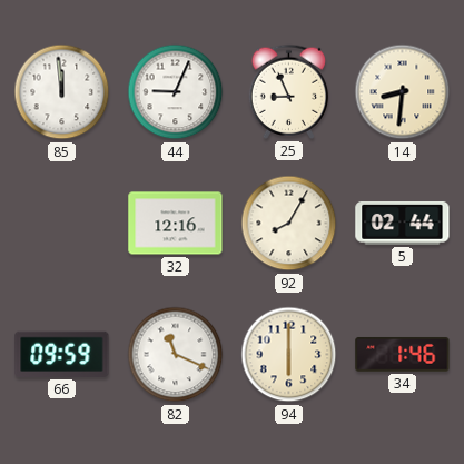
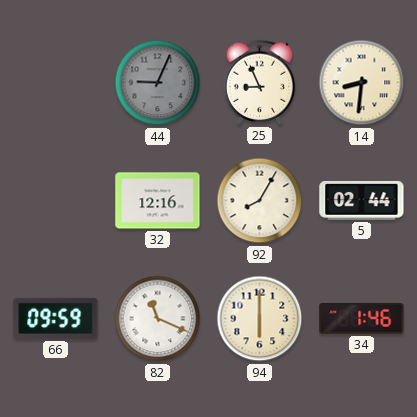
85: 11:59 -> none (62, 92)
44 dial: white -> grey (158, 83)
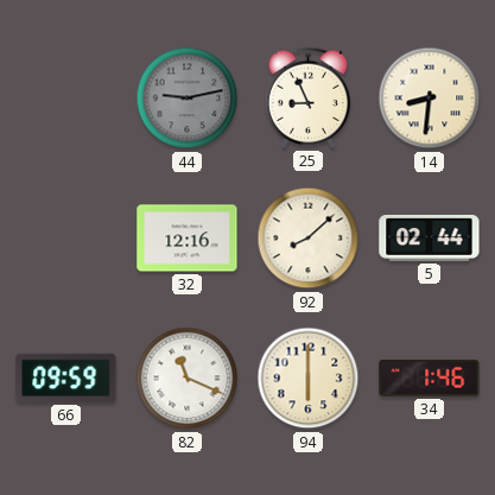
44: 9:04 -> 9:13 (188, 99)
92: 8:05 -> 8:08 (309, 239)
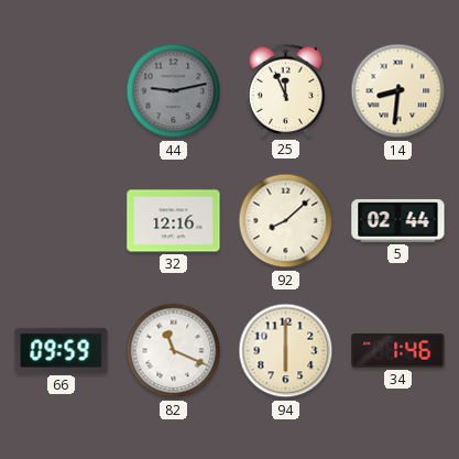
25: 8:56 -> 11:56 (286, 90)
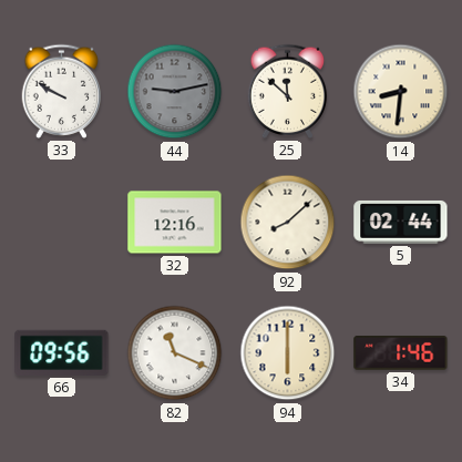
33: none -> 9:50 (62, 91)
25: 11:56 -> 11:52 (288, 91)
66: 09:59 -> 09:56 (62, 352)
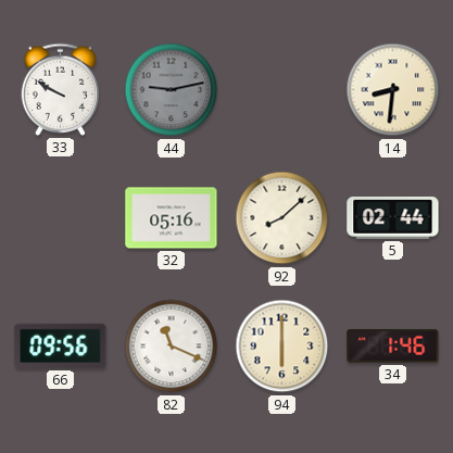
25: 11:52 -> none (288, 91)
32: 12:16 -> 05:16 (172, 218)
